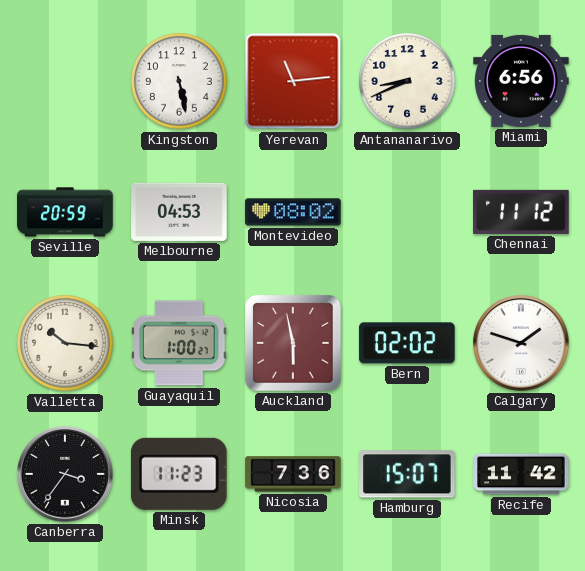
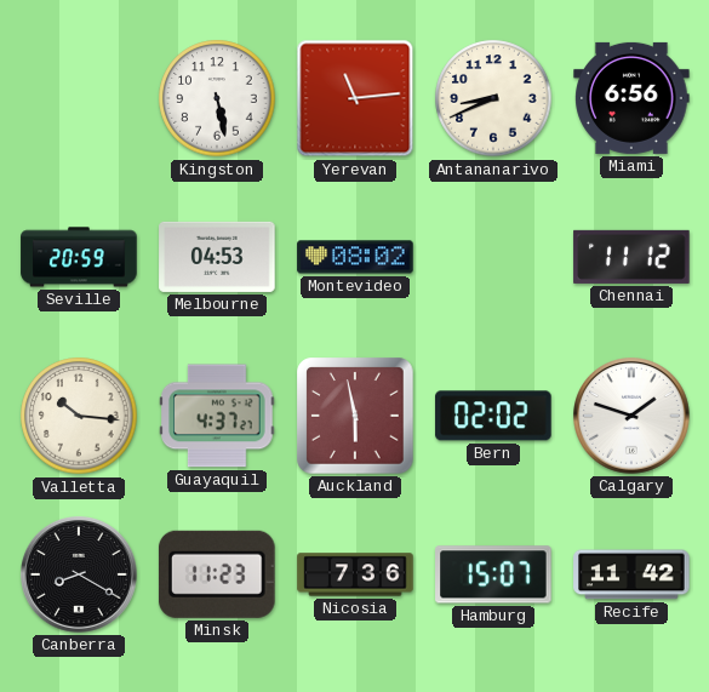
Guayaquil: 1:00 -> 4:37 (217, 416)
Canberra: 3:36 -> 8:20 (80, 576)
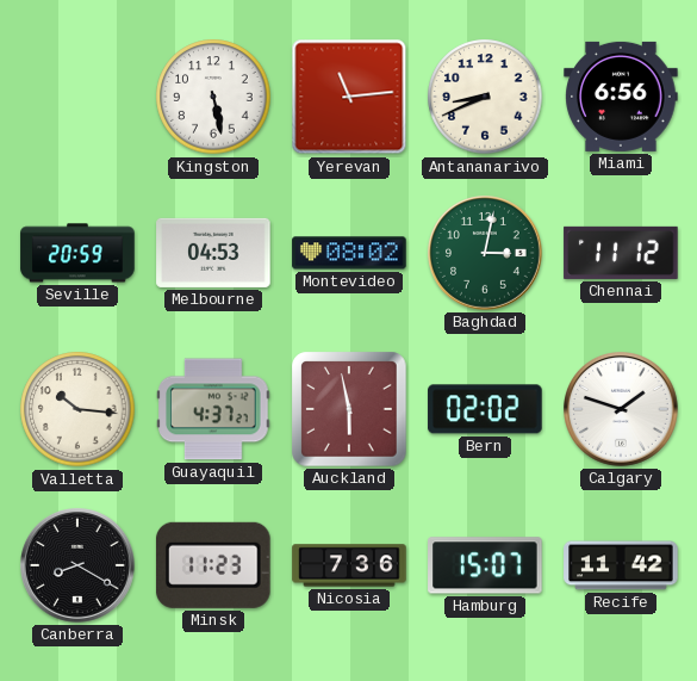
Baghdad: none -> 3:02 (486, 254)
